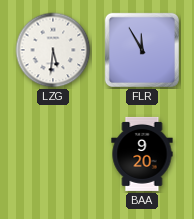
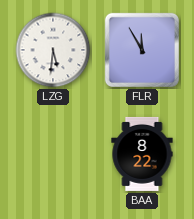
BAA: 9:20 -> 8:22 (142, 154)
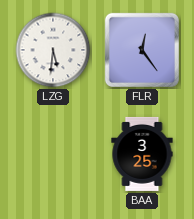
FLR: 11:55 -> 12:24 (142, 50)
BAA: 8:22 -> 3:25 (142, 154)
